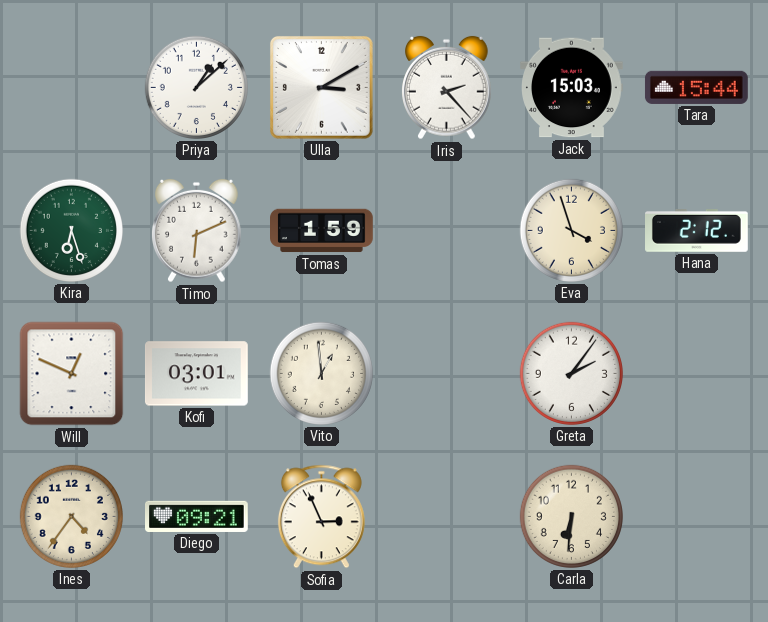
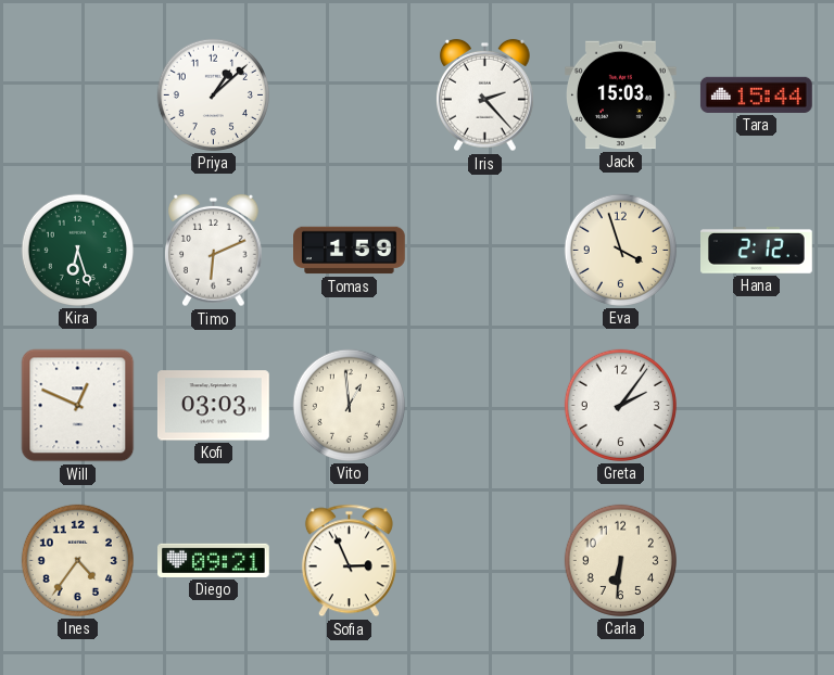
Ulla: 3:10 -> none (321, 87)
Kofi: 03:01 -> 03:03 (213, 406)
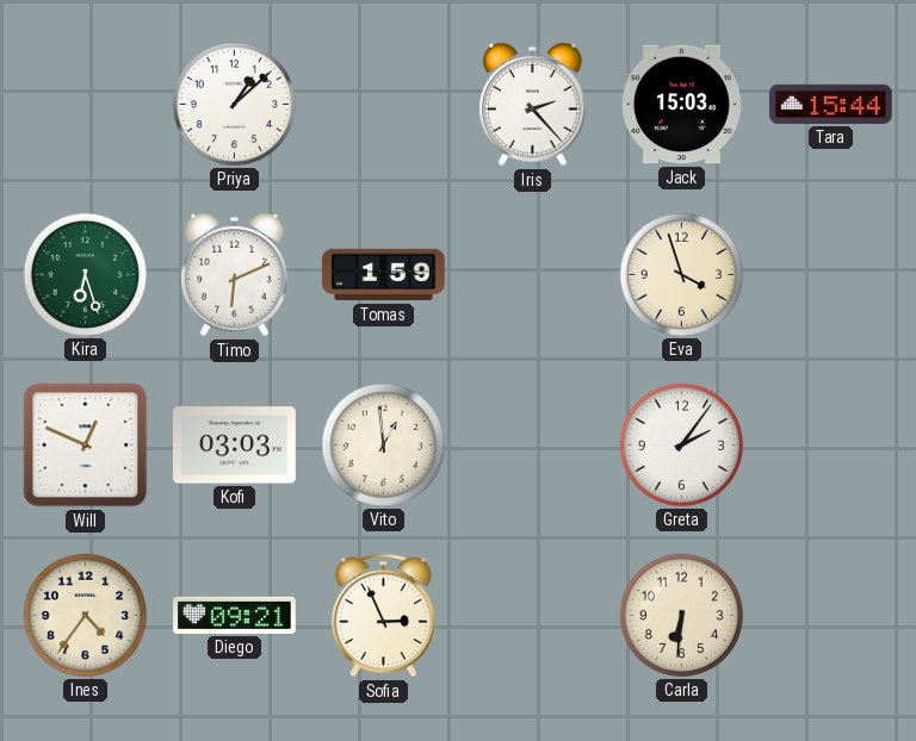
Hana: 2:12 -> none (757, 251)
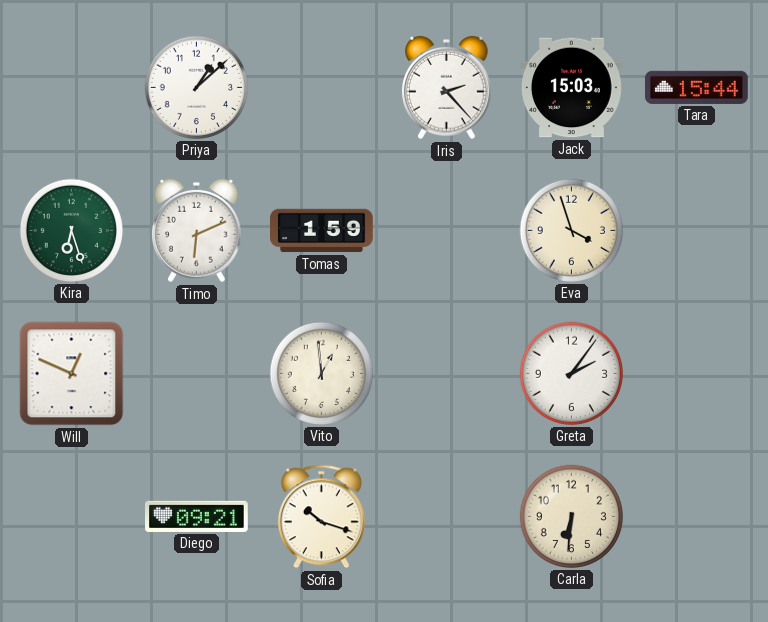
Kofi: 03:03 -> none (234, 446)
Ines: 4:36 -> none (85, 615)
Sofia: 2:56 -> 10:18 (321, 517)
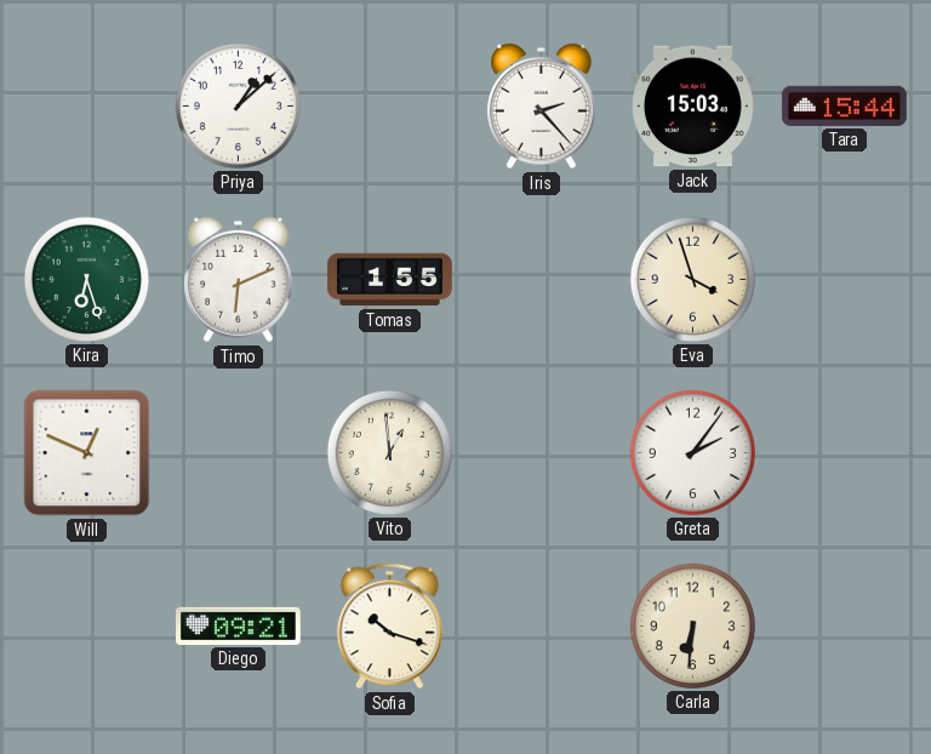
Tomas: 1:59 -> 1:55 (390, 280)
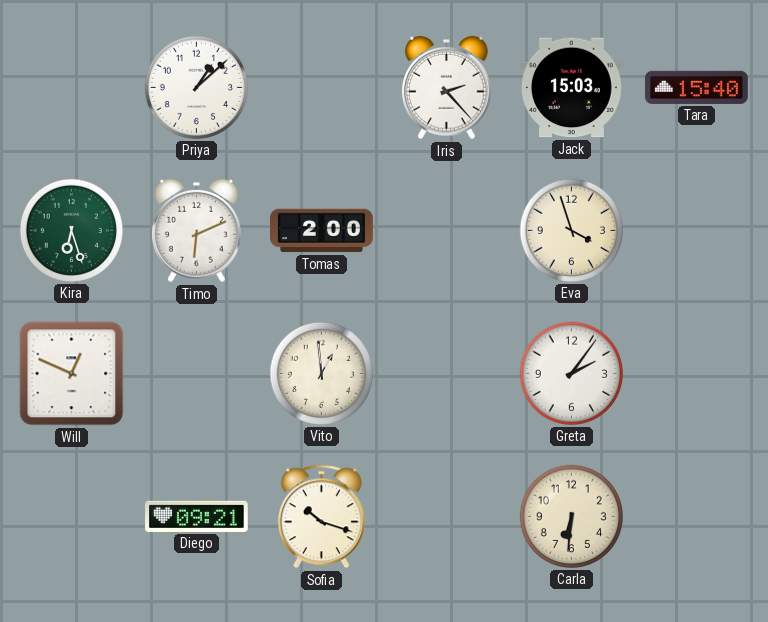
Tara: 15:44 -> 15:40 (697, 87)
Tomas: 1:55 -> 2:00 (322, 231)
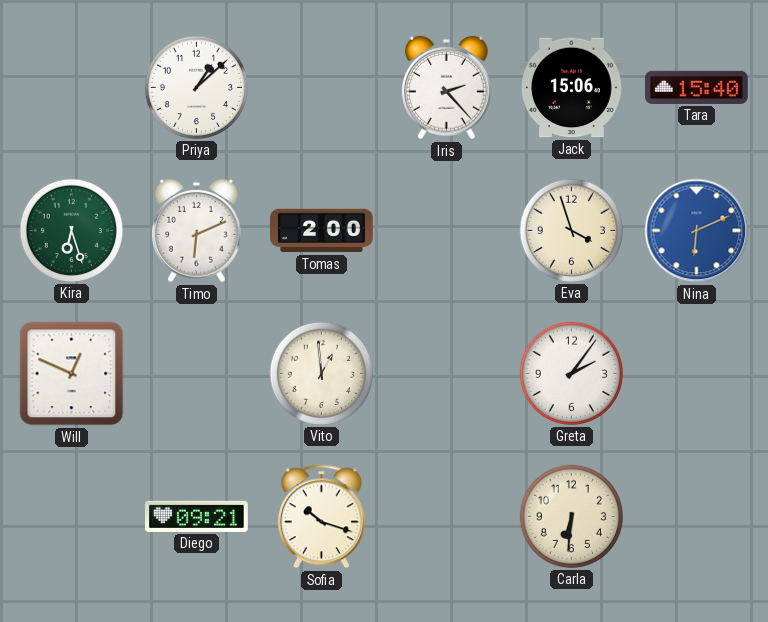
Jack: 15:03 -> 15:06 (572, 88)
Nina: none -> 6:11 (697, 231)
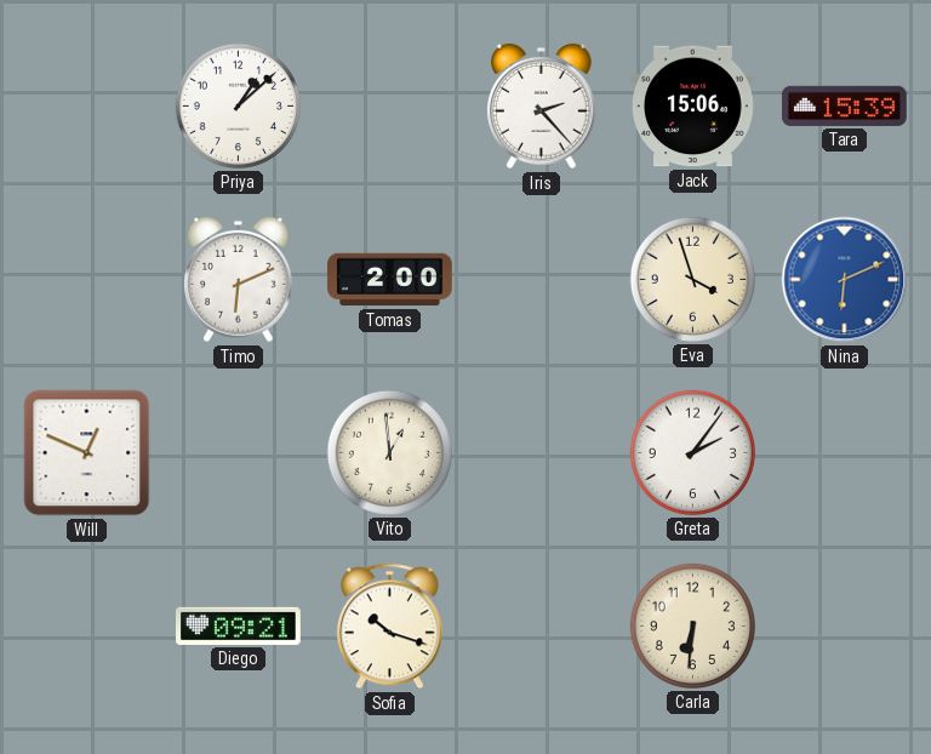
Tara: 15:40 -> 15:39 (845, 105)
Kira: 6:27 -> none (71, 230)
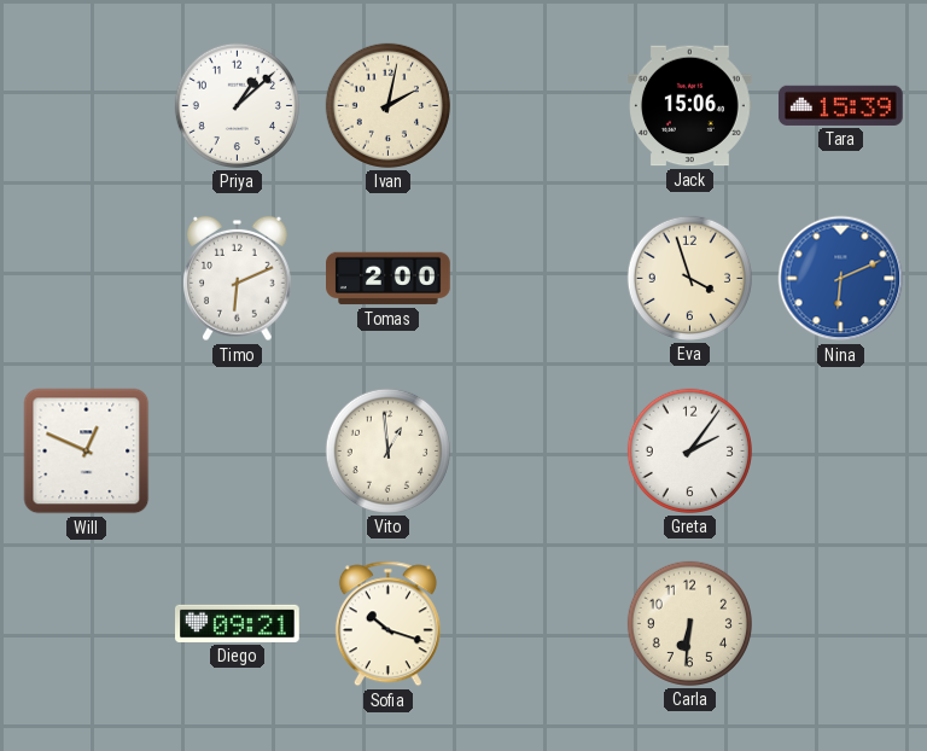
Ivan: none -> 2:02 (387, 105)
Iris: 2:23 -> none (542, 107)
